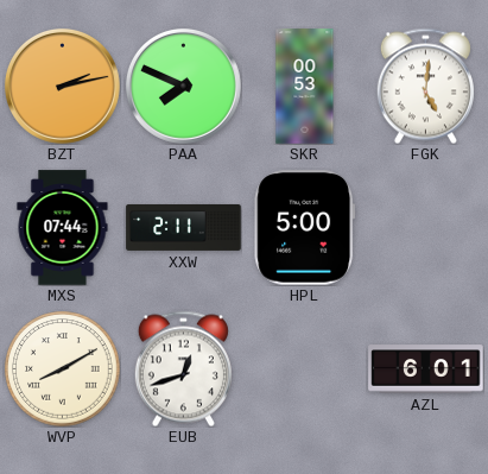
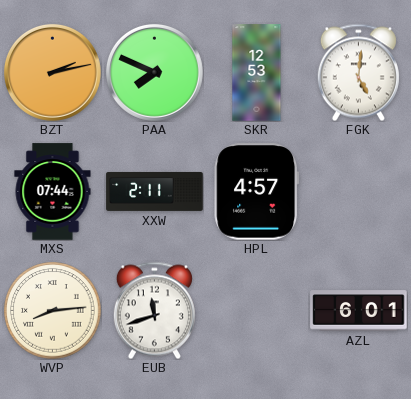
SKR: 00:53 -> 12:53 (257, 73)
HPL: 5:00 -> 4:57 (257, 192)
WVP: 8:10 -> 8:14 (53, 311)
EUB: 12:42 -> 11:42 (154, 310)
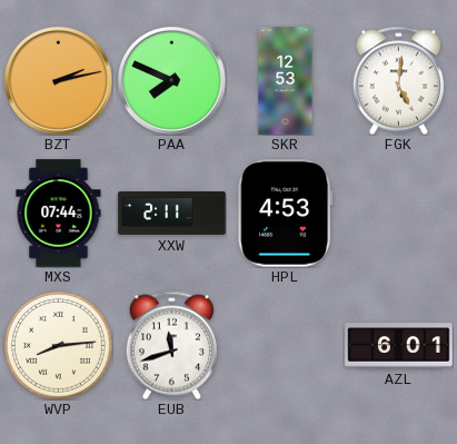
HPL: 4:57 -> 4:53 (286, 214)
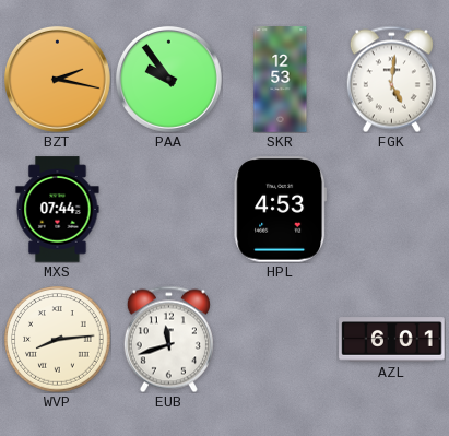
BZT: 2:13 -> 2:17 (57, 79)
PAA: 7:49 -> 9:54 (168, 79)
XXW: 2:11 -> none (172, 213)
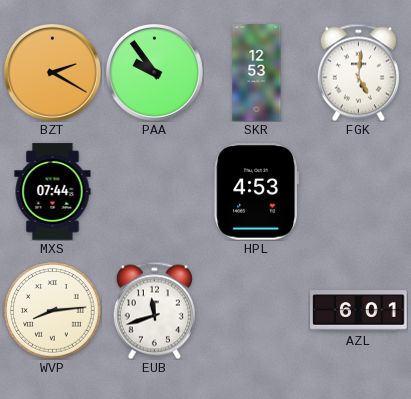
BZT: 2:17 -> 2:20 (52, 72)
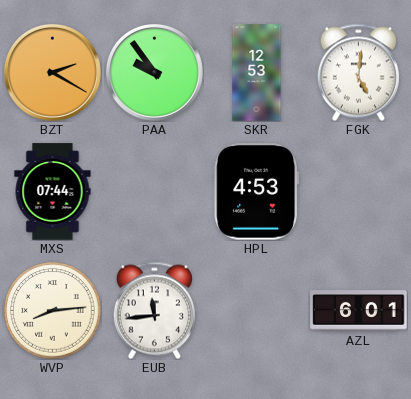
EUB: 11:42 -> 11:44 (154, 310)
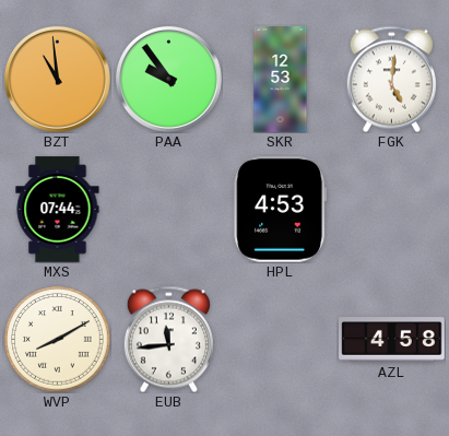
BZT: 2:20 -> 10:59 (57, 79)
WVP: 8:14 -> 8:10 (58, 340)
AZL: 6:01 -> 4:58 (392, 340)
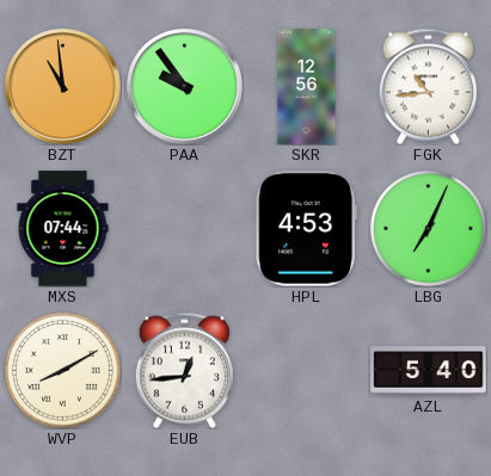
SKR: 12:53 -> 12:56 (307, 87)
FGK: 5:01 -> 10:44 (428, 86)
LBG: none -> 7:04 (429, 229)
EUB: 11:44 -> 12:44 (184, 370)
AZL: 4:58 -> 5:40 (429, 371)
